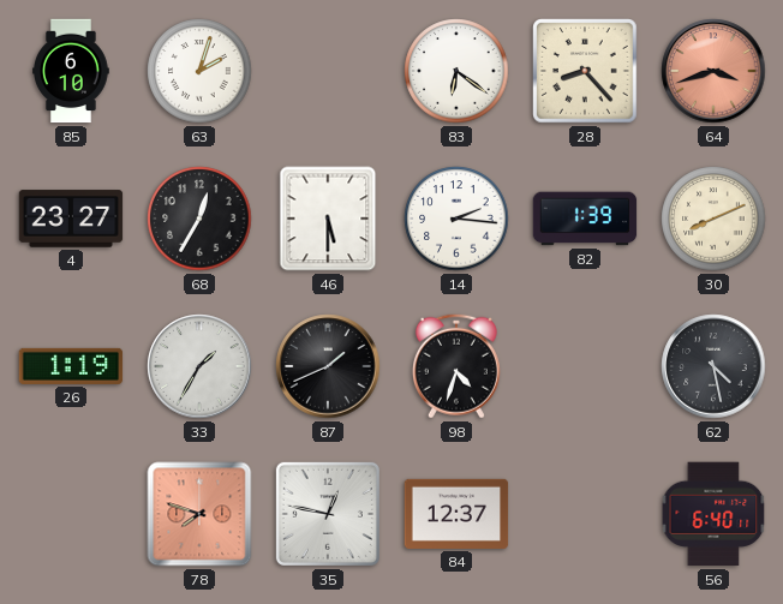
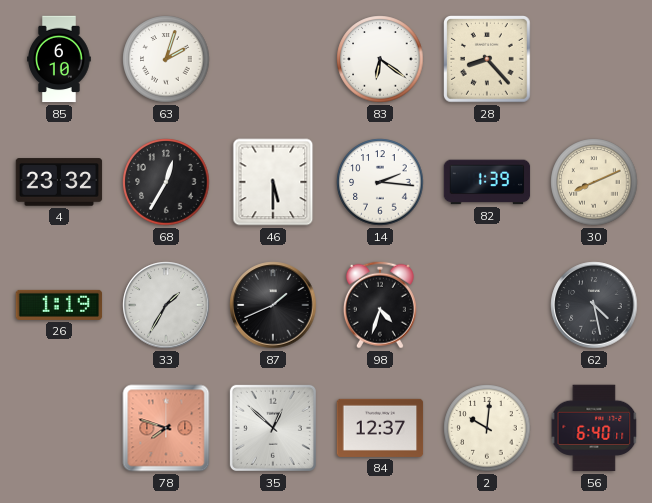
64: 3:42 -> none (713, 71)
4: 23:27 -> 23:32 (59, 182)
35: 12:47 -> 12:52 (273, 428)
2: none -> 10:01 (487, 428)
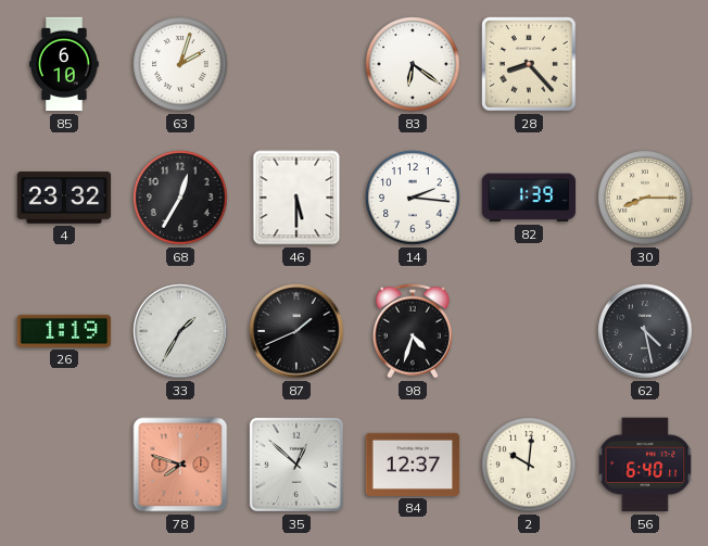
30: 8:11 -> 8:15 (645, 198)
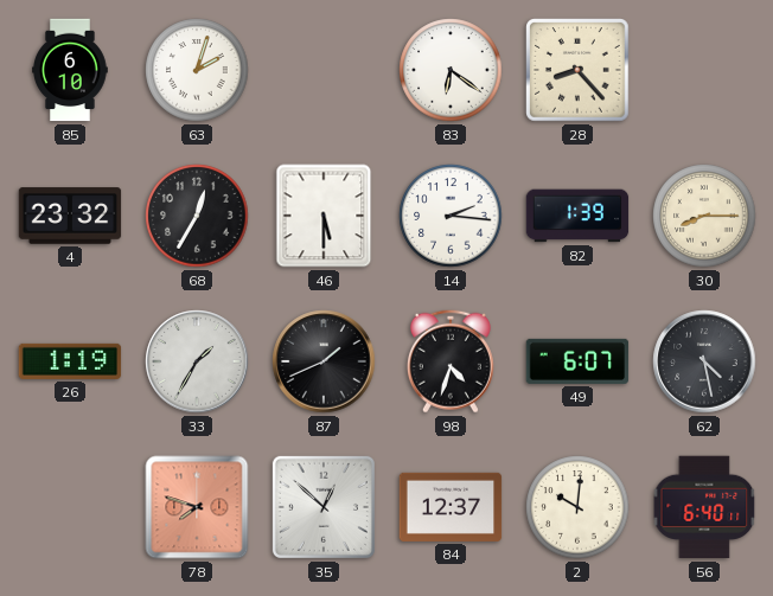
49: none -> 6:07 (577, 361)
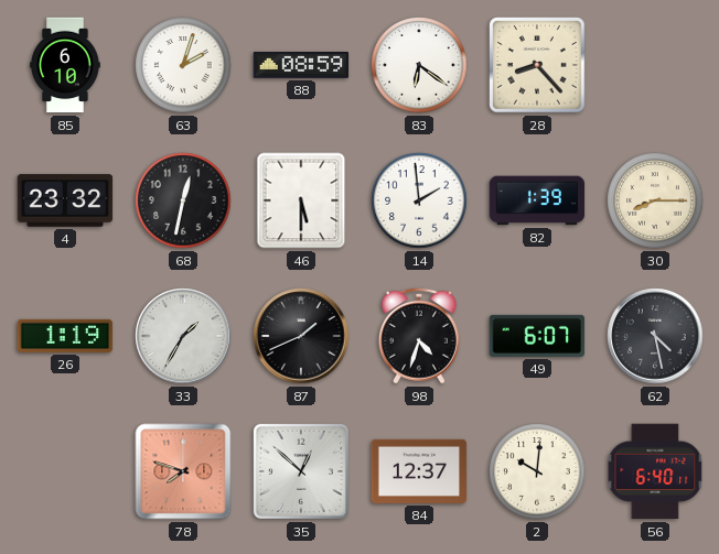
88: none -> 08:59 (301, 65)
68: 12:35 -> 12:32 (183, 200)
14: 2:16 -> 1:59 (419, 200)
